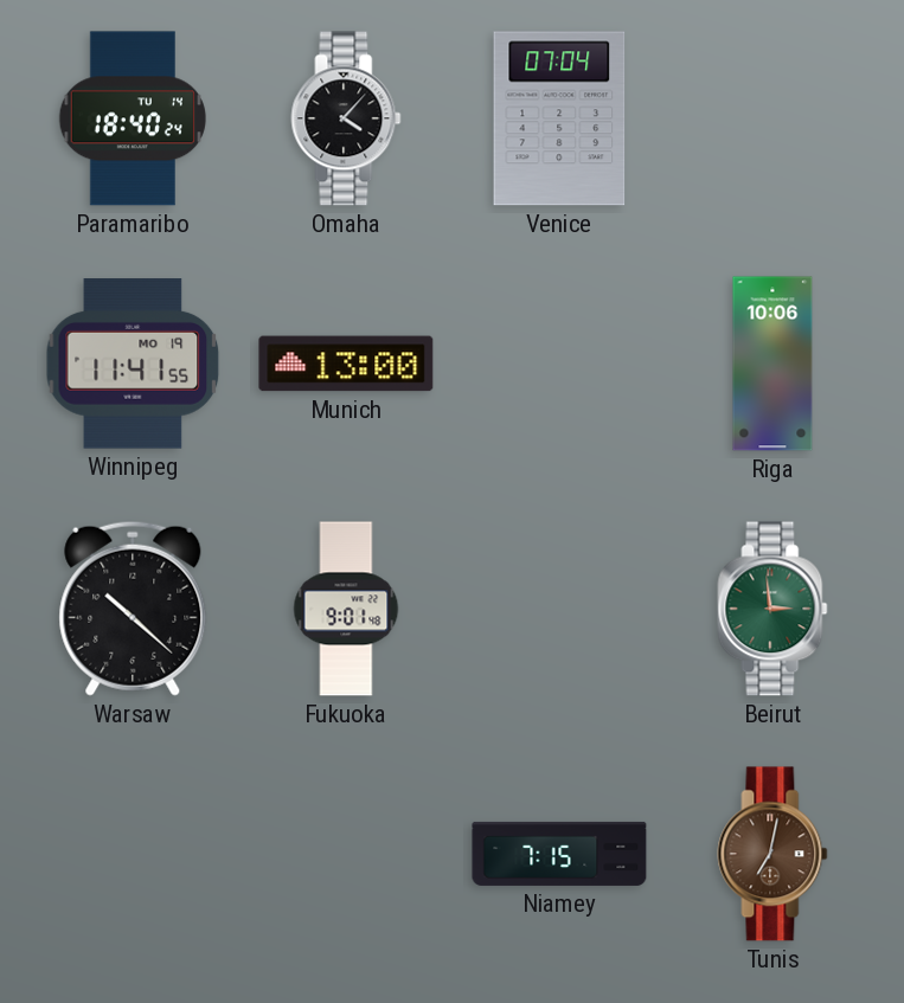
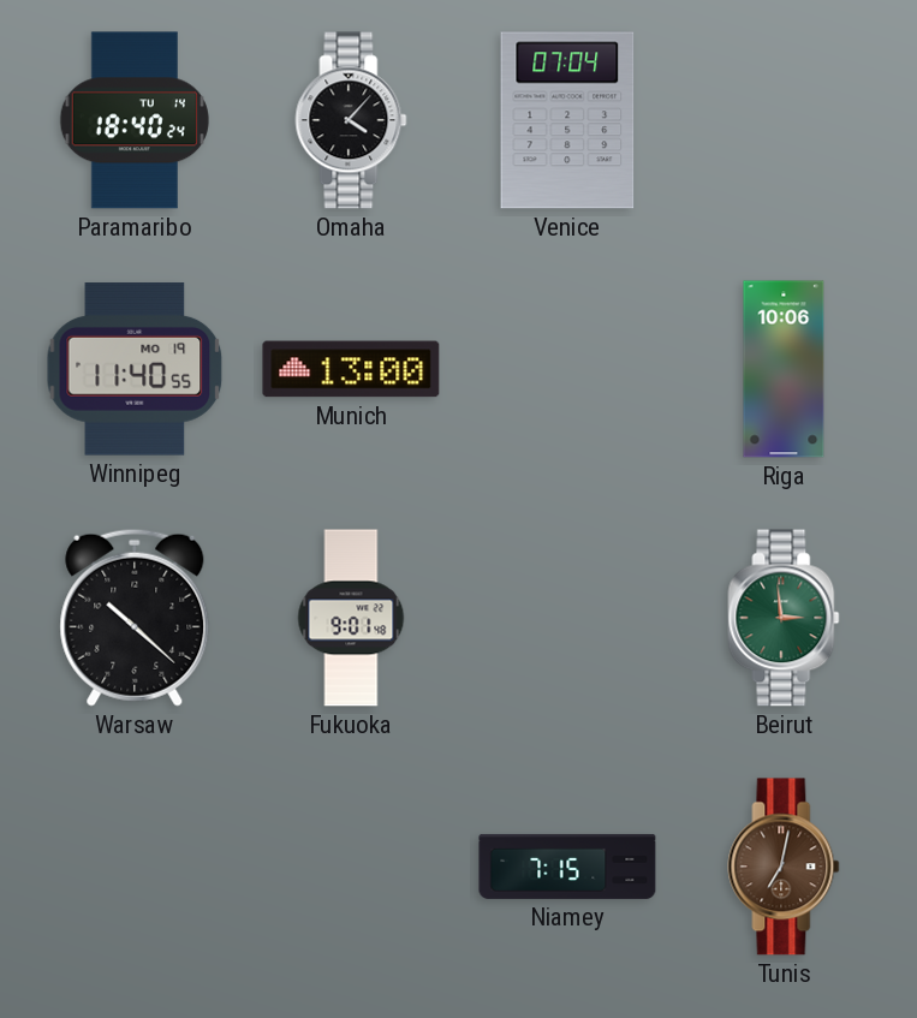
Winnipeg: 11:41 -> 11:40 (135, 369)
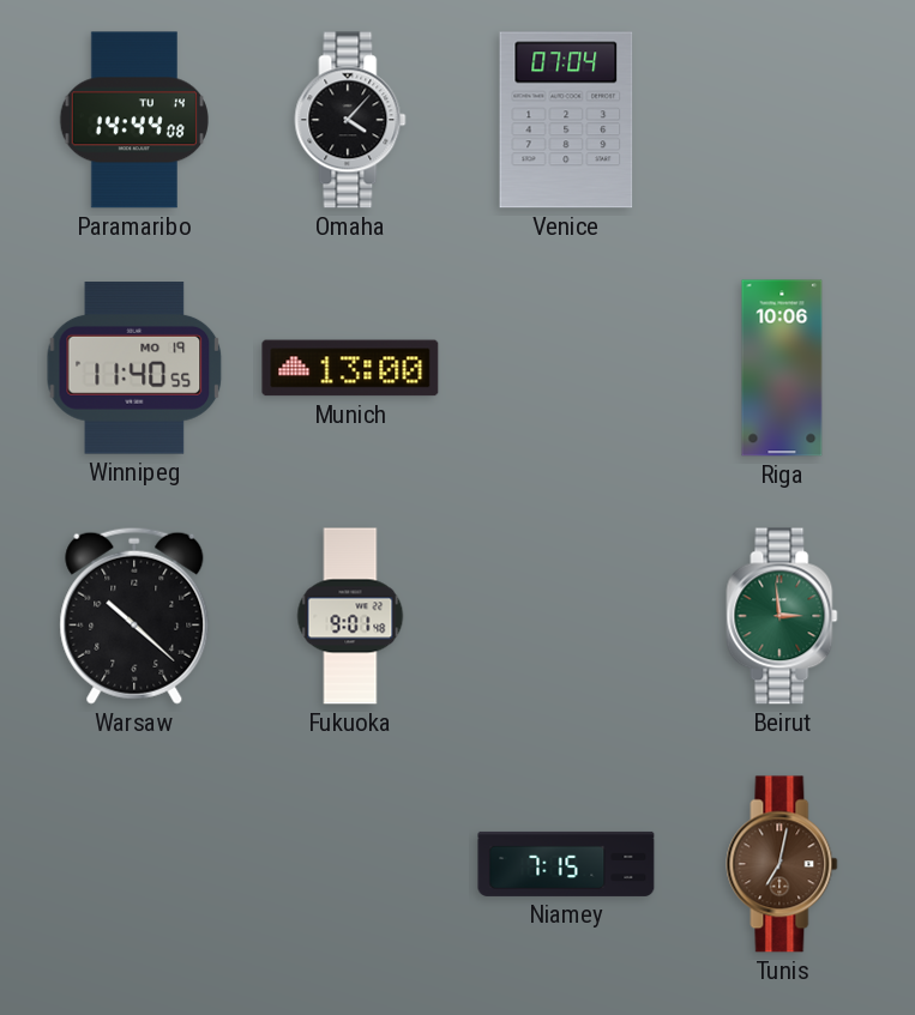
Paramaribo: 18:40 -> 14:44 (134, 120)
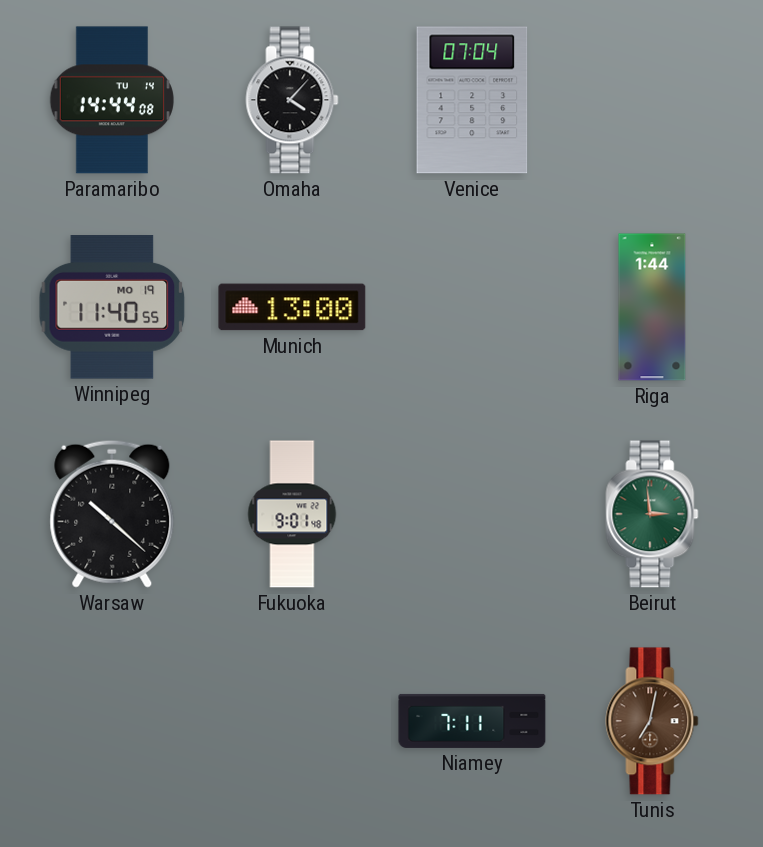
Riga: 10:06 -> 1:44 (652, 307)
Niamey: 7:15 -> 7:11 (472, 721)
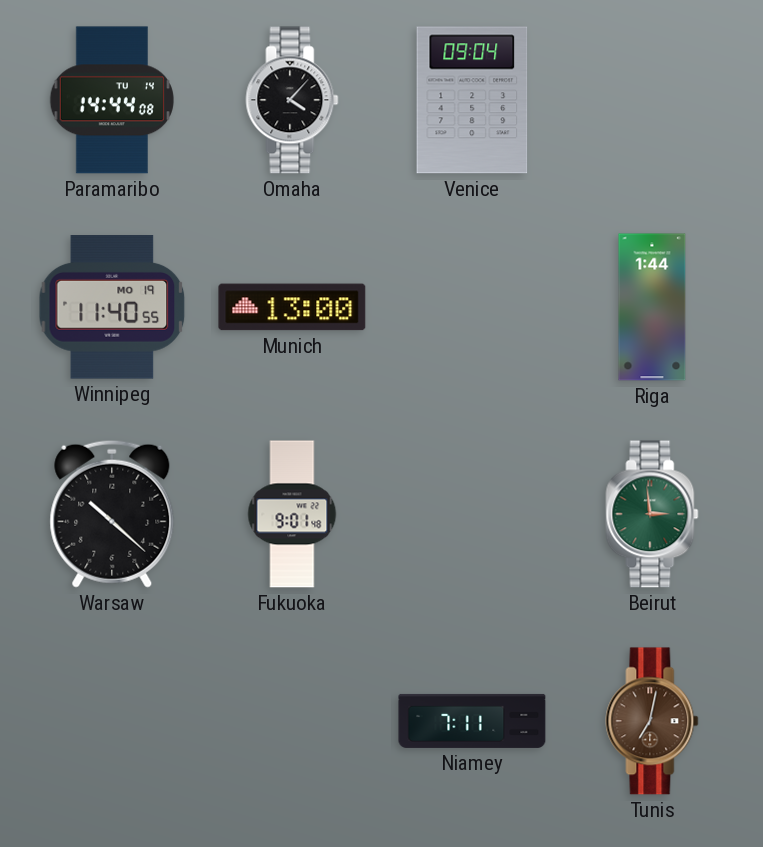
Venice: 07:04 -> 09:04 (472, 100)
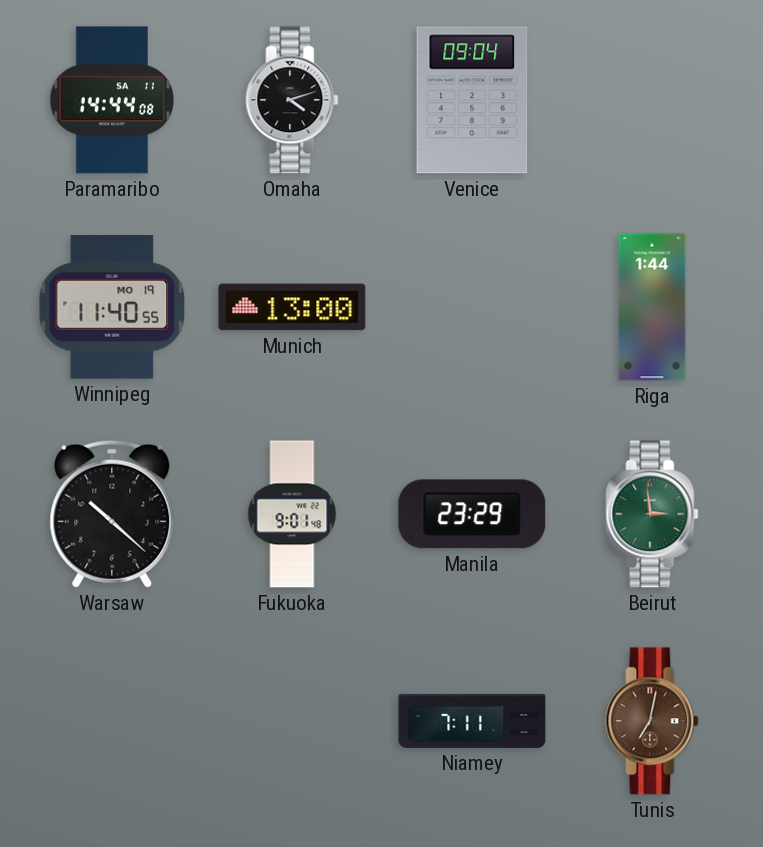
Paramaribo date: TU 14 -> SA 11 (112, 100)
Omaha: 4:07 -> 4:12 (292, 100)
Manila: none -> 23:29 (472, 514)
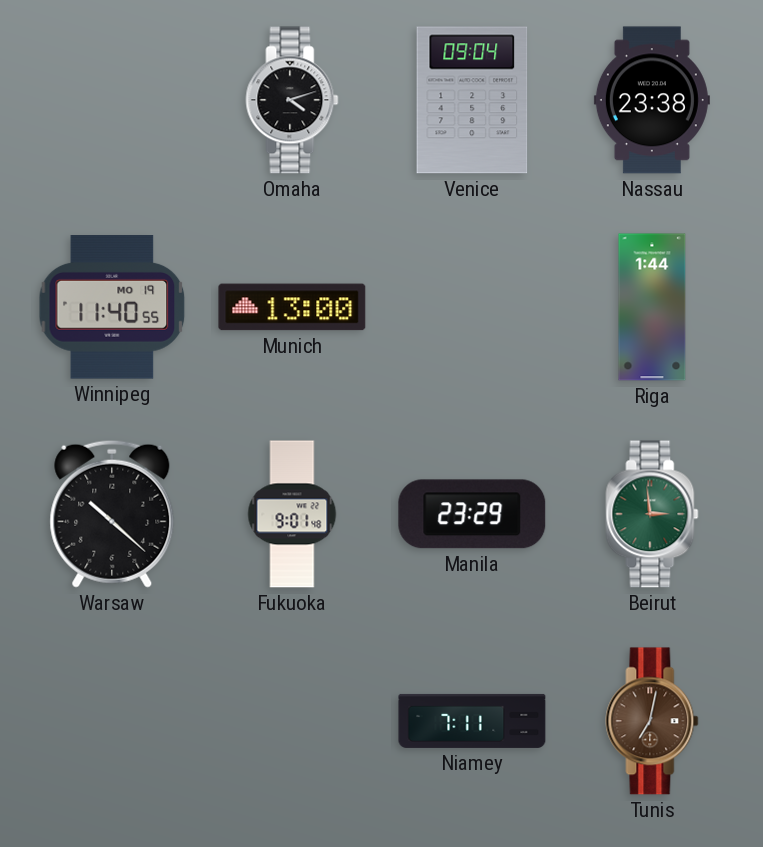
Paramaribo: 14:44 -> none (112, 100)
Nassau: none -> 23:38 (652, 100)
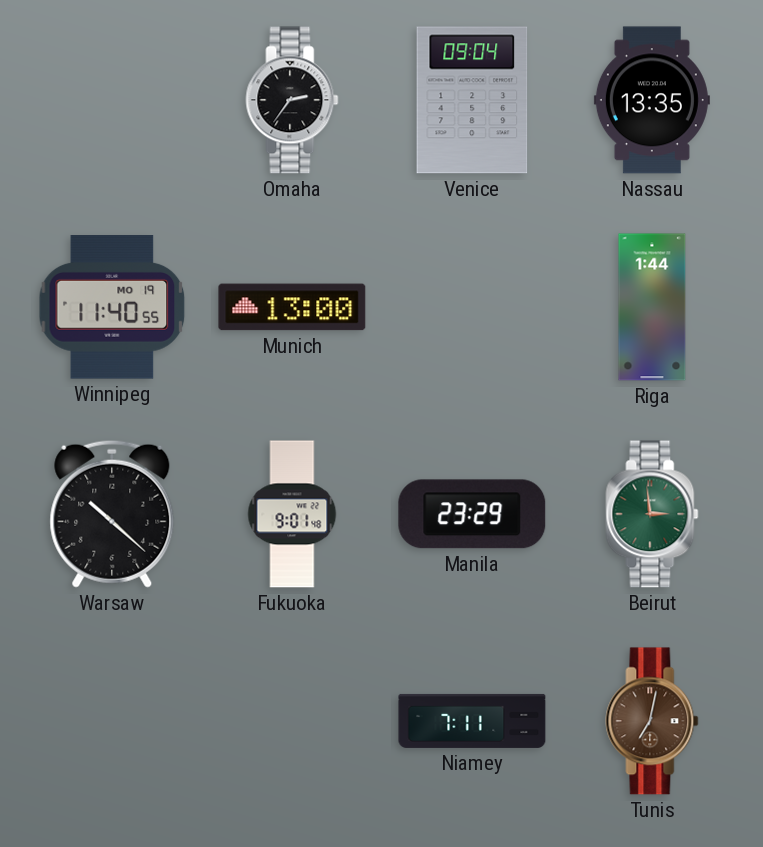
Omaha: 4:12 -> 2:36 (292, 100)
Nassau: 23:38 -> 13:35 (652, 100)
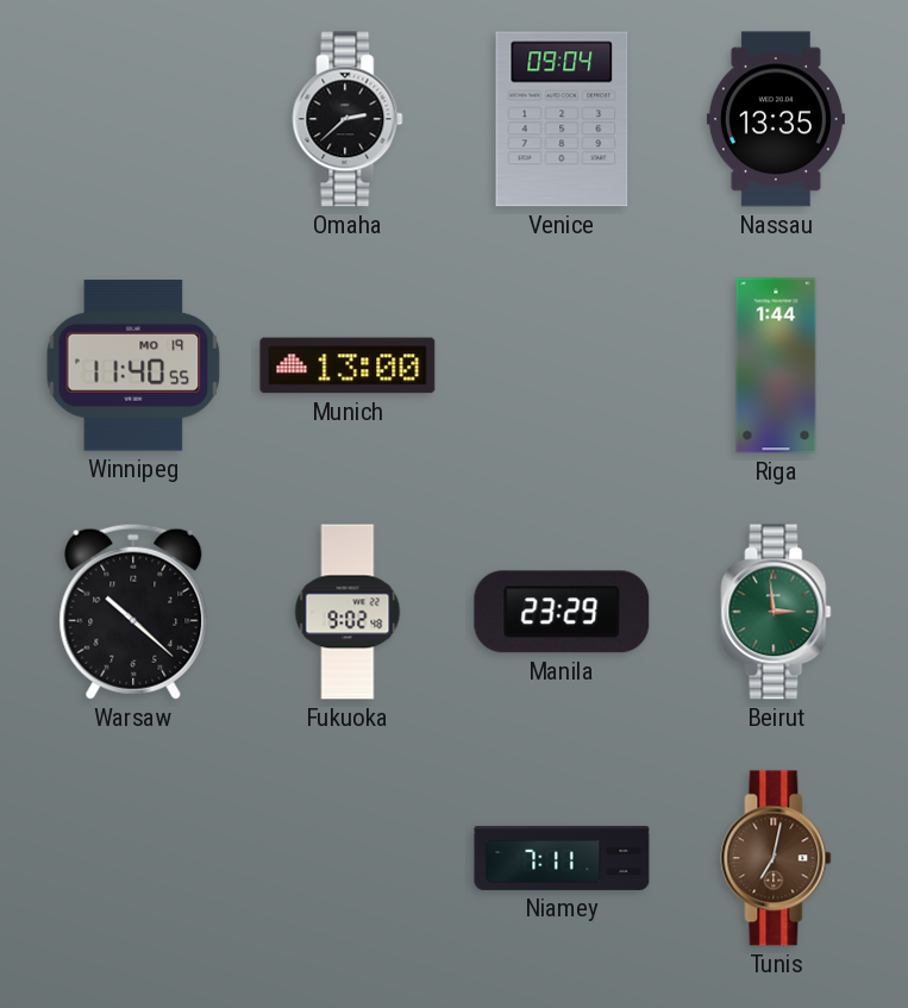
Omaha: 2:36 -> 2:38 (347, 119)
Fukuoka: 9:01 -> 9:02 (347, 612)
